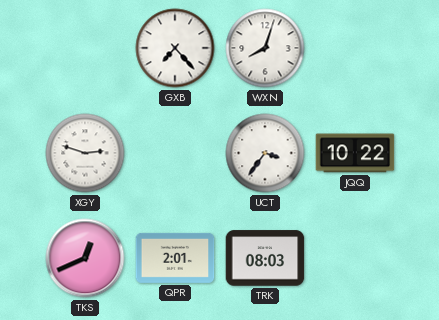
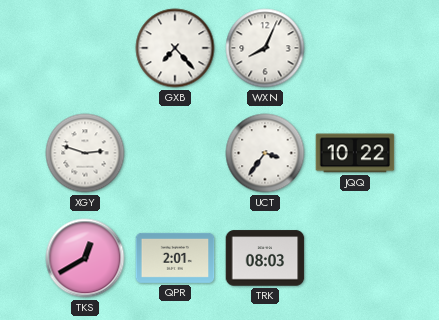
WXN: 8:03 -> 8:04 (265, 48)
TKS: 12:41 -> 12:40 (85, 258)
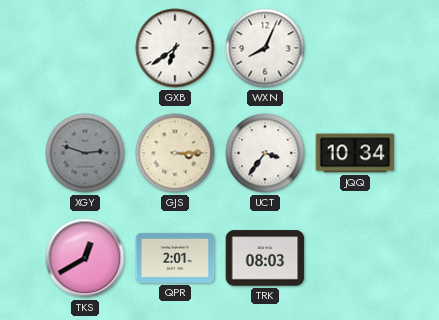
GXB: 7:23 -> 6:39 (175, 48)
XGY dial: white -> grey (85, 153)
GJS: none -> 3:15 (175, 153)
JQQ: 10:22 -> 10:34 (355, 153)
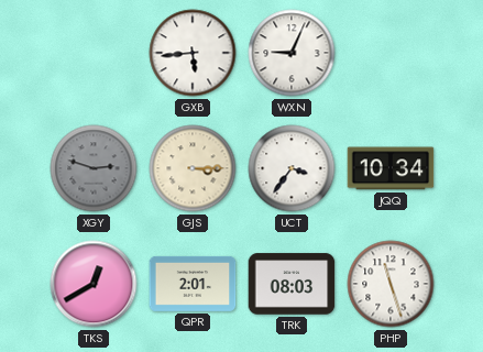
GXB: 6:39 -> 5:44 (193, 53)
WXN: 8:04 -> 9:04 (292, 53)
PHP: none -> 11:27 (391, 284)
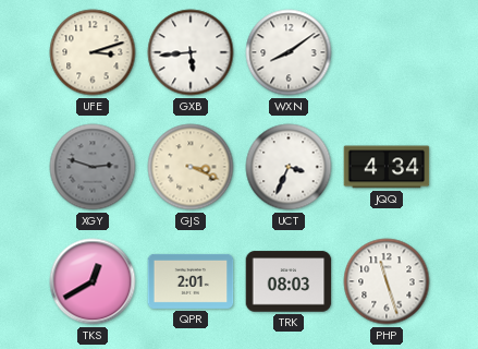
UFE: none -> 3:12 (93, 52)
WXN: 9:04 -> 8:09 (289, 52)
GJS: 3:15 -> 3:19 (191, 167)
UCT: 3:36 -> 3:34 (289, 167)
JQQ: 10:34 -> 4:34 (387, 167)
